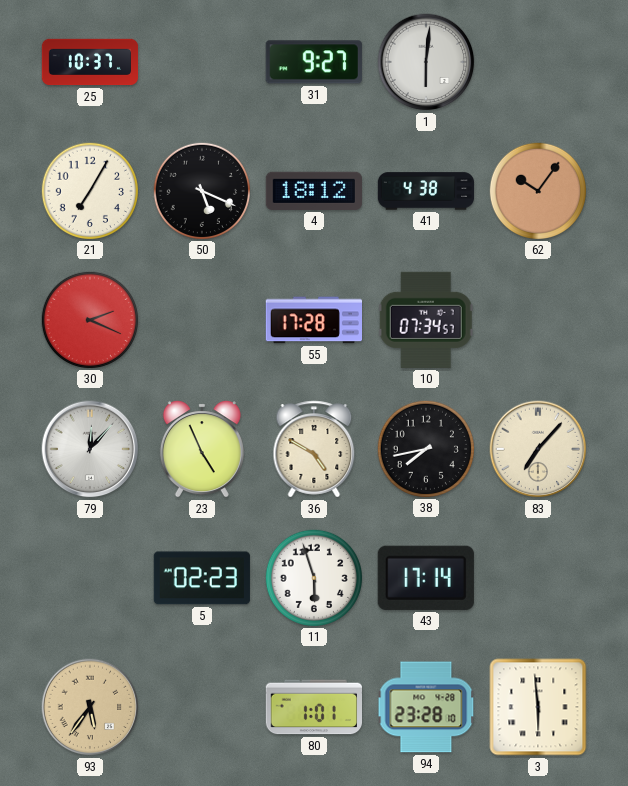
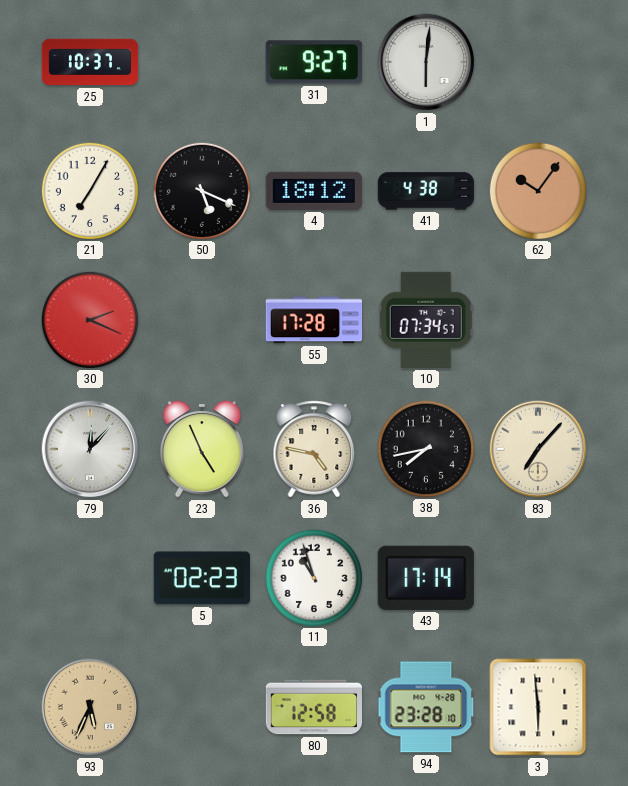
36: 4:50 -> 4:47 (314, 449)
11: 5:57 -> 10:57 (313, 577)
93: 5:36 -> 5:34 (90, 707)
80: 1:01 -> 12:58 (313, 707)
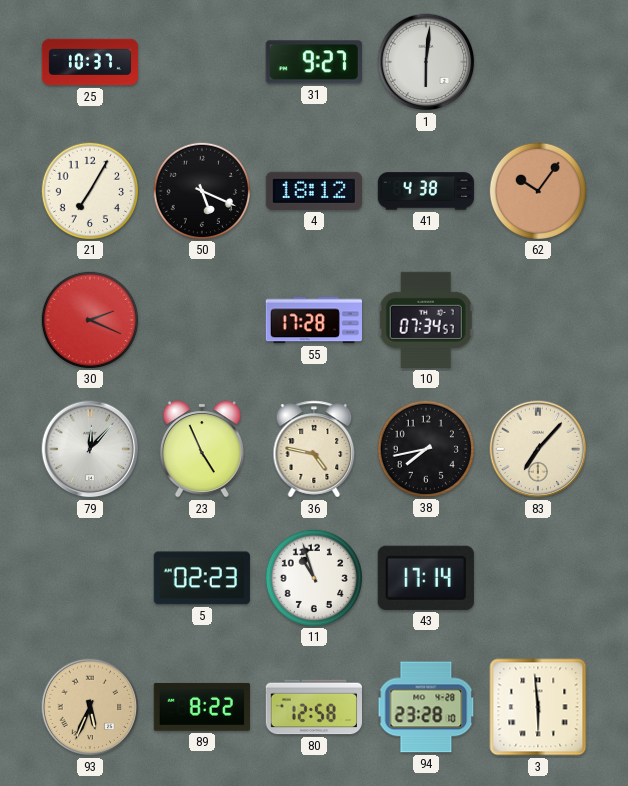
89: none -> 8:22 (202, 707)
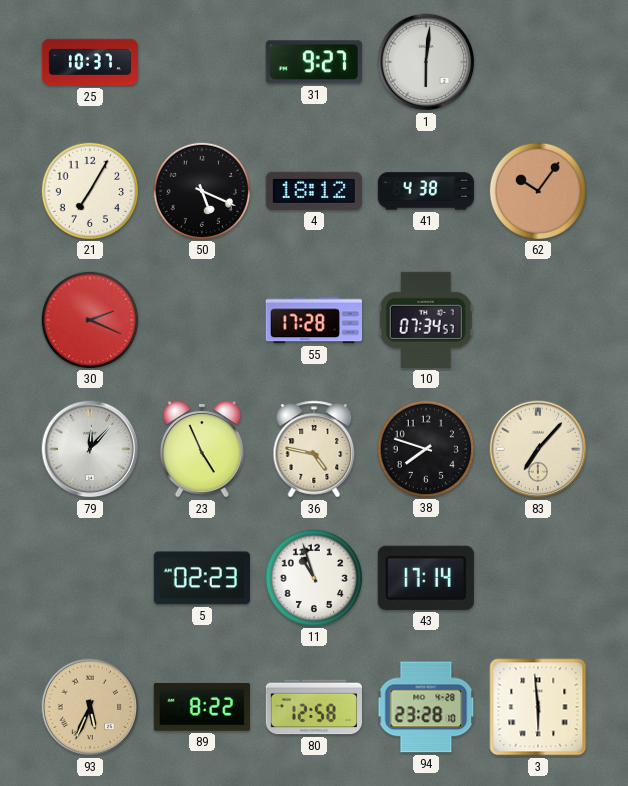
38: 7:43 -> 7:48 (425, 448)
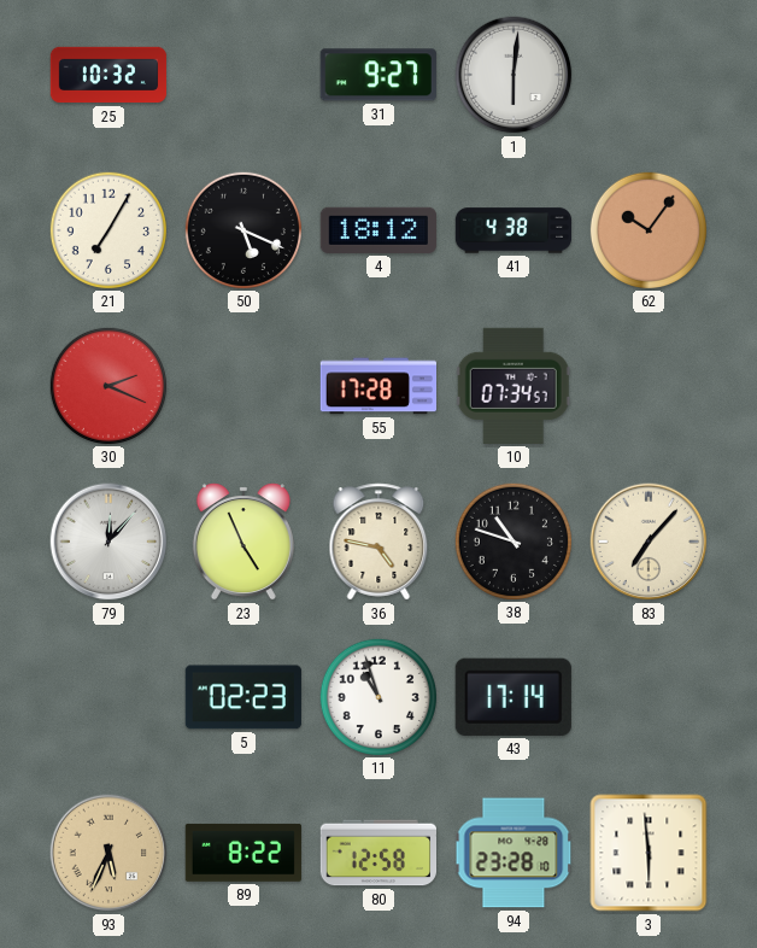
25: 10:37 -> 10:32 (108, 75)
38: 7:48 -> 10:48 (512, 540)
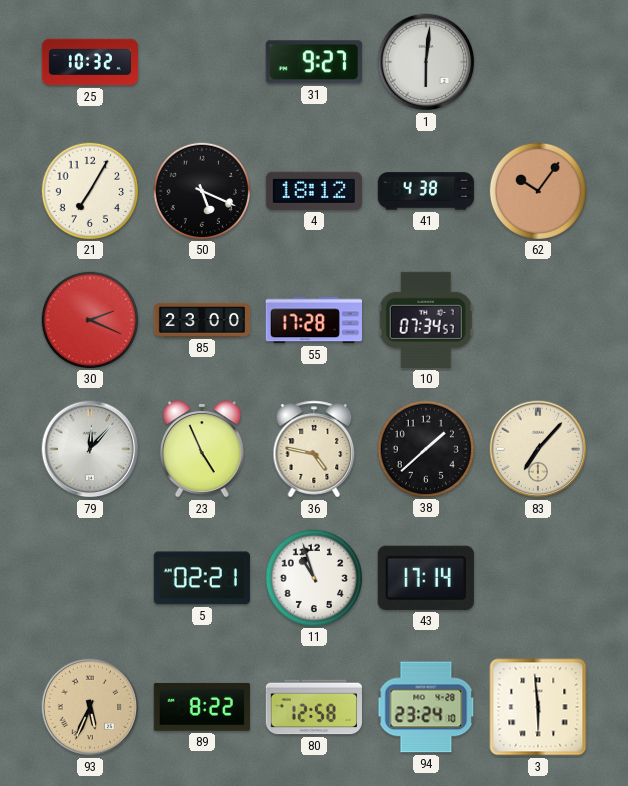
85: none -> 23:00 (202, 320)
38: 10:48 -> 1:38 (425, 448)
5: 02:23 -> 02:21 (202, 578)
94: 23:28 -> 23:24 (426, 707)
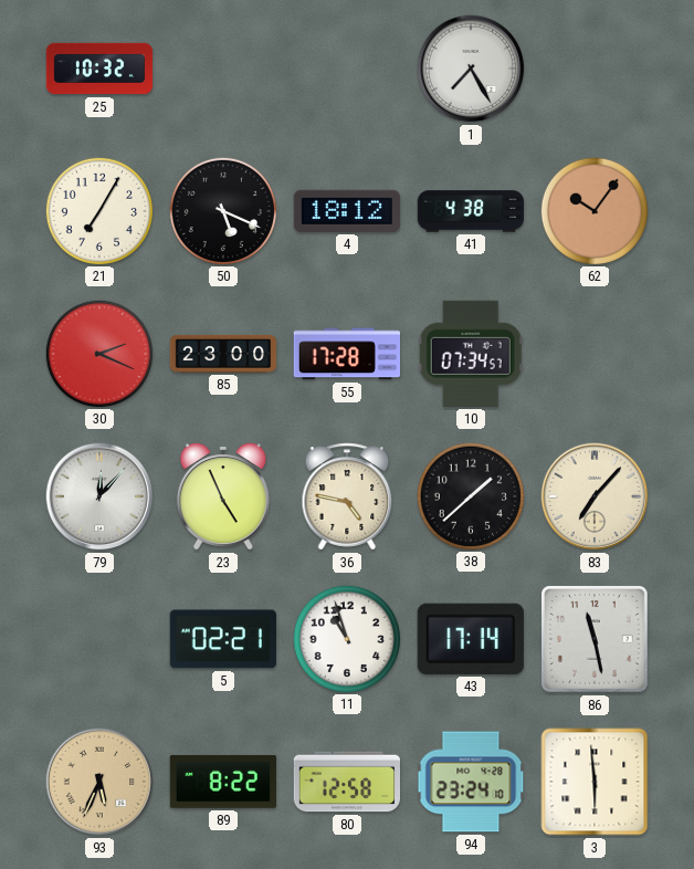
31: 9:27 -> none (314, 62)
1: 6:01 -> 7:25 (471, 69)
86: none -> 11:28 (595, 640)
